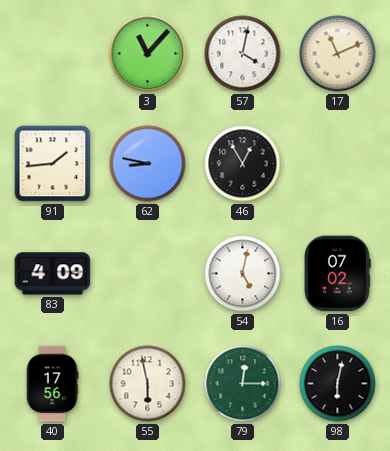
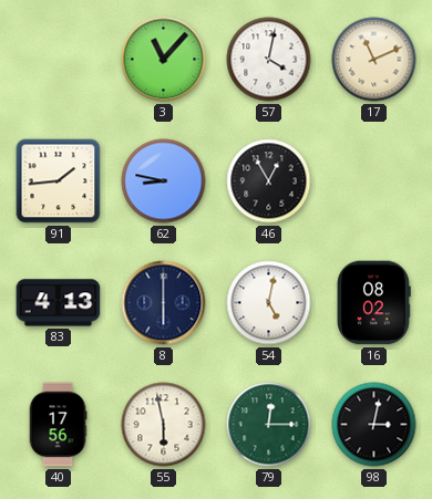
83: 4:09 -> 4:13 (59, 303)
8: none -> 6:00 (164, 303)
16: 07:02 -> 08:02 (373, 303)
98: 6:02 -> 3:02 (374, 425)
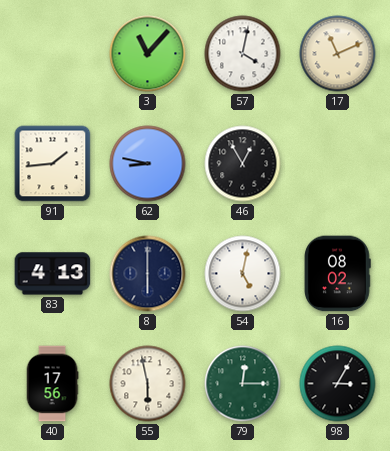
98: 3:02 -> 3:05 (338, 384)
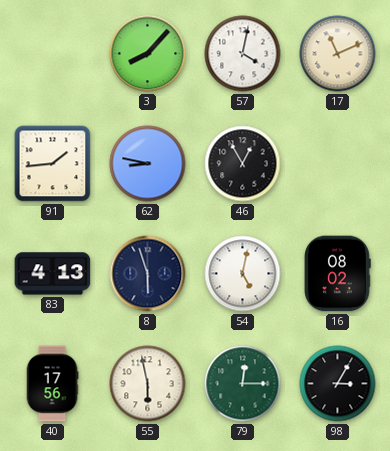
3: 11:07 -> 8:07 (148, 54)
8: 6:00 -> 5:57 (148, 274)
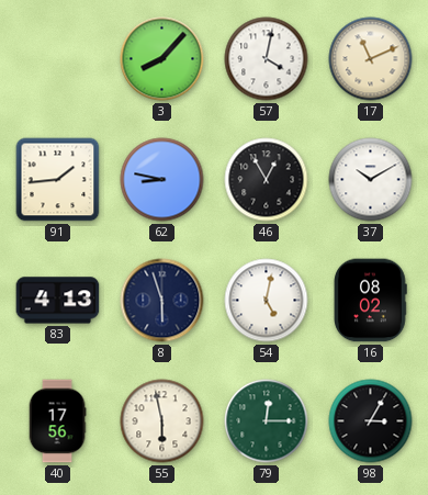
37: none -> 10:10 (371, 180)
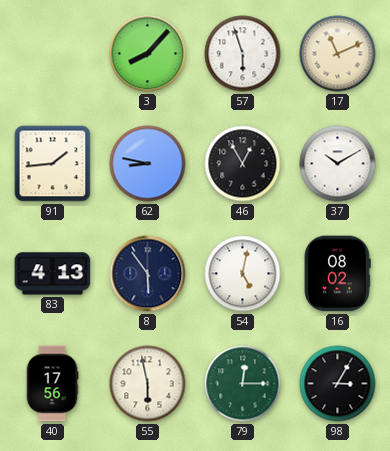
57: 4:02 -> 5:57 (243, 54)
8: 5:57 -> 5:54 (148, 274)
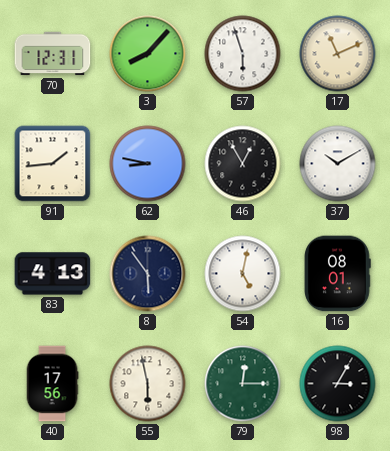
70: none -> 12:31 (53, 54)
16: 08:02 -> 08:01 (337, 274)
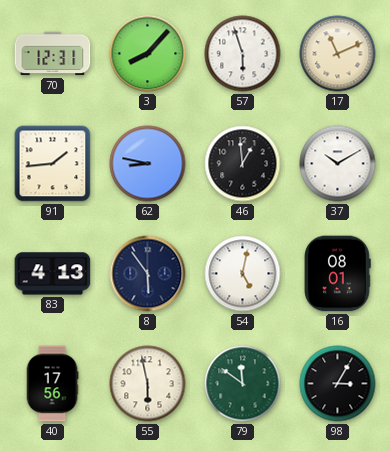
46: 12:55 -> 12:59 (243, 164)
79: 12:15 -> 11:51 (243, 384)
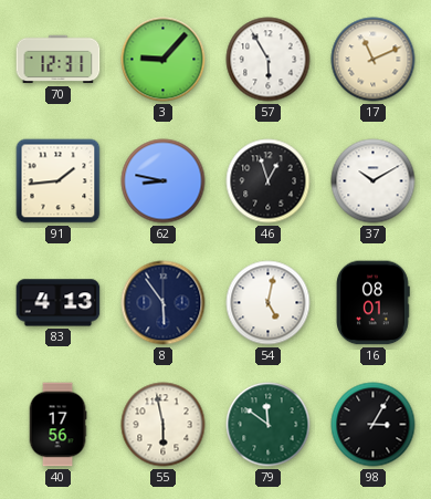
3: 8:07 -> 9:07 (164, 60)
57: 5:57 -> 5:55 (269, 60)
46: 12:59 -> 12:57 (269, 181)
